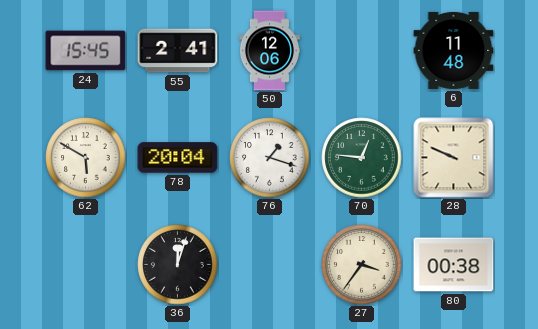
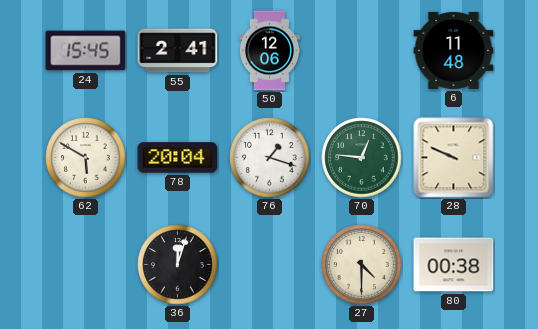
27: 3:36 -> 4:30 (362, 265)
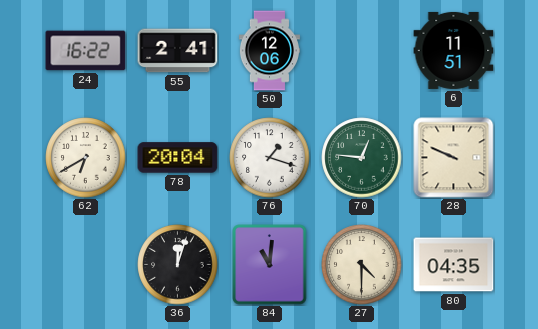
24: 15:45 -> 16:22 (86, 51)
6: 11:48 -> 11:51 (454, 50)
62: 5:50 -> 6:40 (86, 158)
84: none -> 11:01 (270, 265)
80: 00:38 -> 04:35 (454, 265)
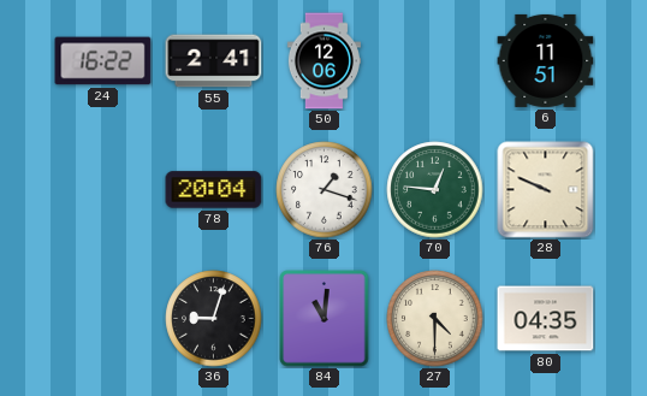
62: 6:40 -> none (86, 158)
36: 12:03 -> 9:03 (214, 319)
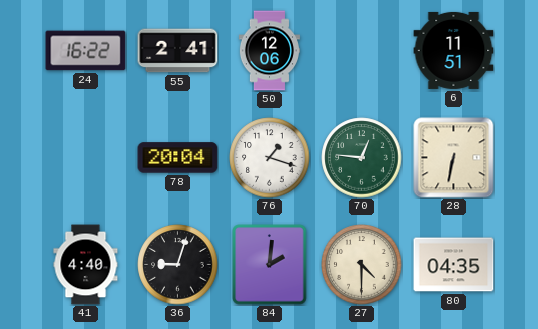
28: 9:49 -> 6:32 (454, 158)
41: none -> 4:40 (86, 265)
84: 11:01 -> 2:01 (270, 265)
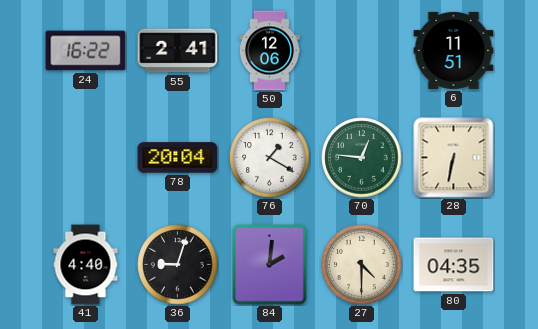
76: 1:18 -> 1:20 (270, 158)
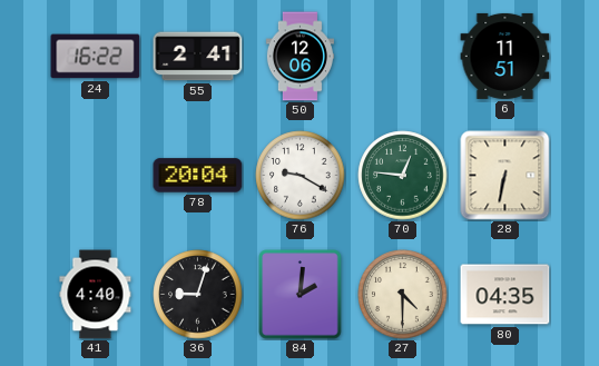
76: 1:20 -> 9:20 (301, 176)
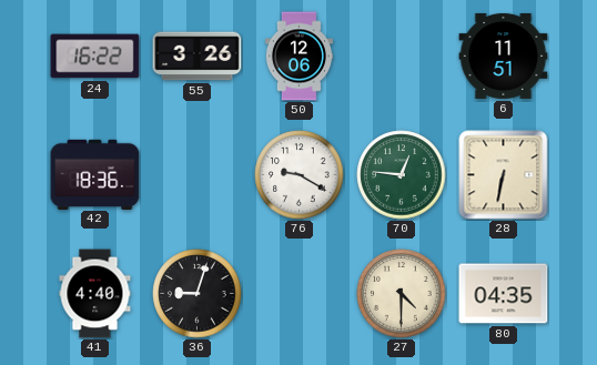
55: 2:41 -> 3:26 (198, 57)
42: none -> 18:36 (95, 174)
78: 20:04 -> none (198, 176)
84: 2:01 -> none (301, 295)
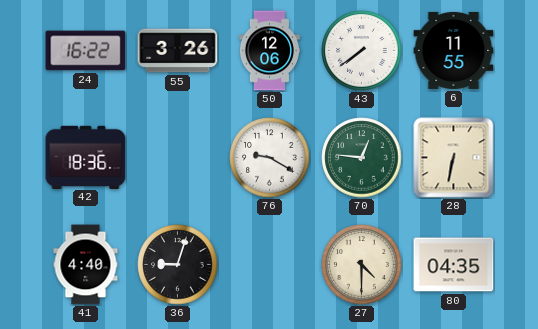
43: none -> 7:39 (362, 51)
6: 11:51 -> 11:55 (454, 50)
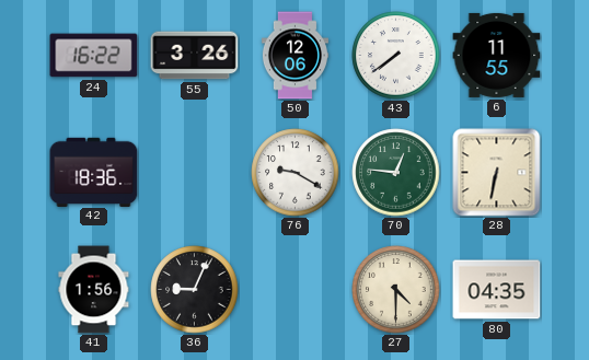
41: 4:40 -> 1:56 (94, 290)
36: 9:03 -> 9:04 (195, 290)
